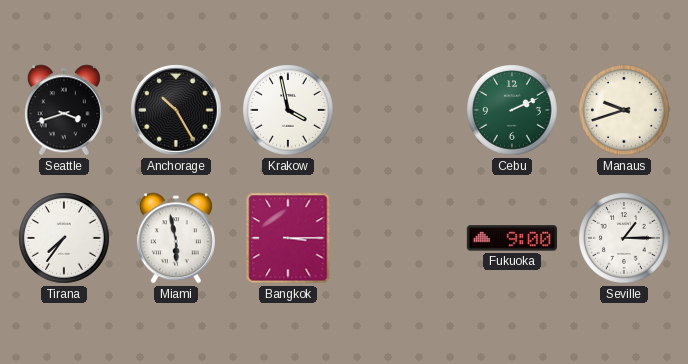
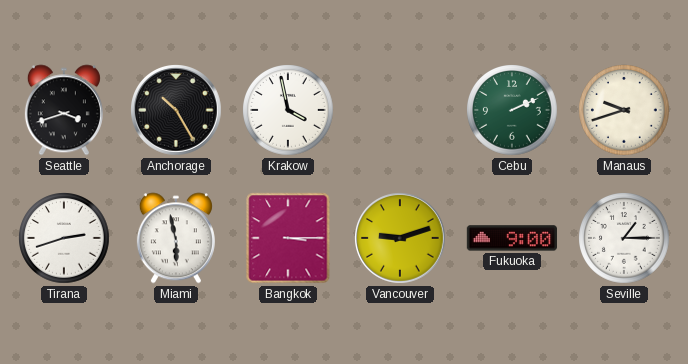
Tirana: 7:36 -> 2:42 (64, 238)
Vancouver: none -> 9:12 (401, 239)
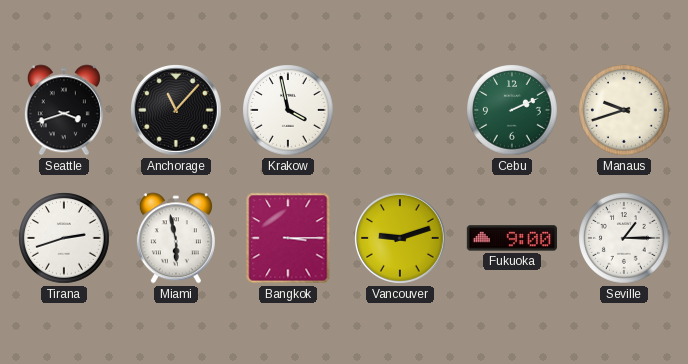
Anchorage: 10:25 -> 11:07 (177, 111)
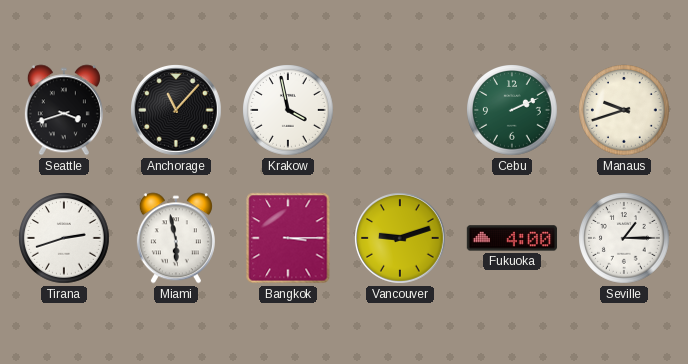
Fukuoka: 9:00 -> 4:00 (512, 238)
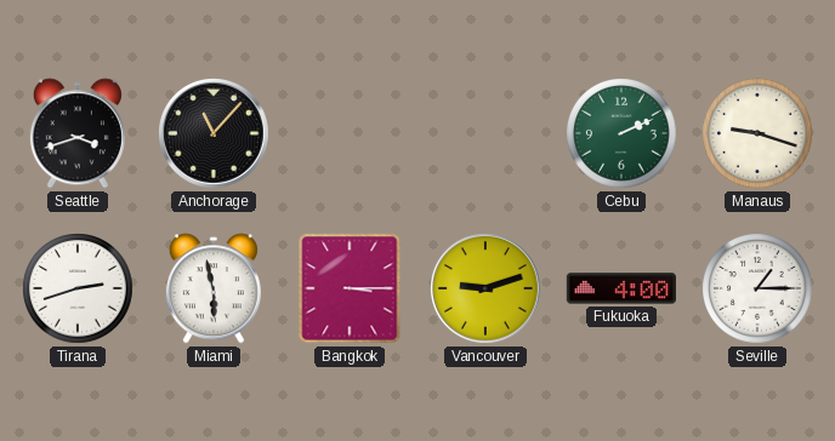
Krakow: 3:58 -> none (288, 110)
Manaus: 9:42 -> 9:18 (757, 133)
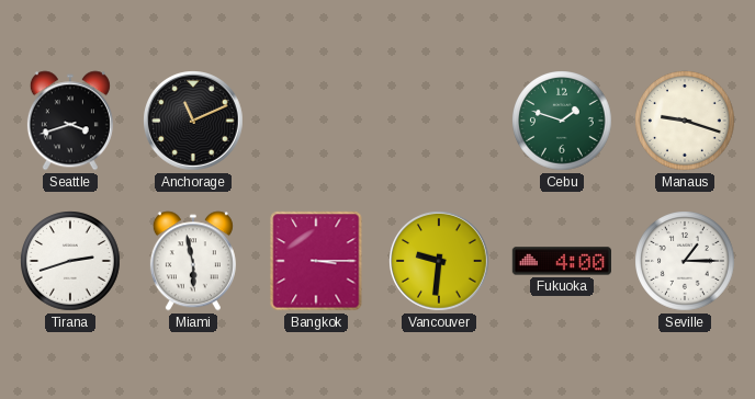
Anchorage: 11:07 -> 11:11 (194, 122)
Cebu: 2:11 -> 1:48 (562, 121)
Vancouver: 9:12 -> 9:31 (440, 262)
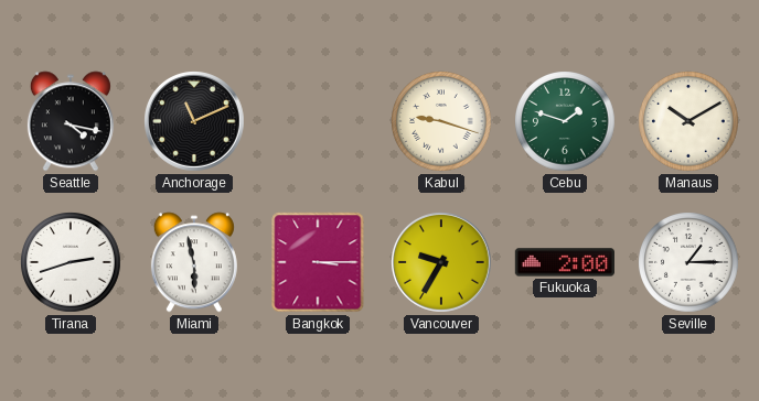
Seattle: 3:42 -> 4:17 (71, 121)
Kabul: none -> 9:18 (441, 121)
Manaus: 9:18 -> 10:10 (688, 121)
Vancouver: 9:31 -> 9:35 (442, 263)
Fukuoka: 4:00 -> 2:00 (565, 262)
